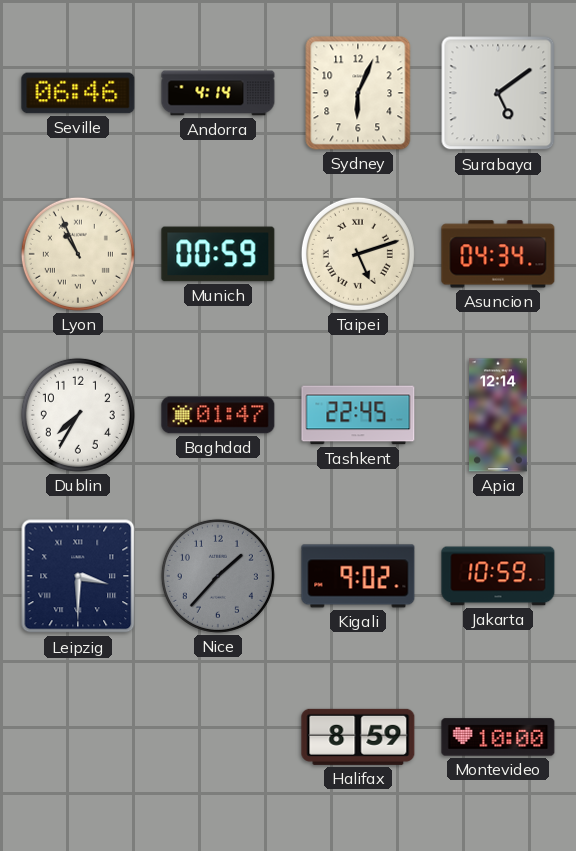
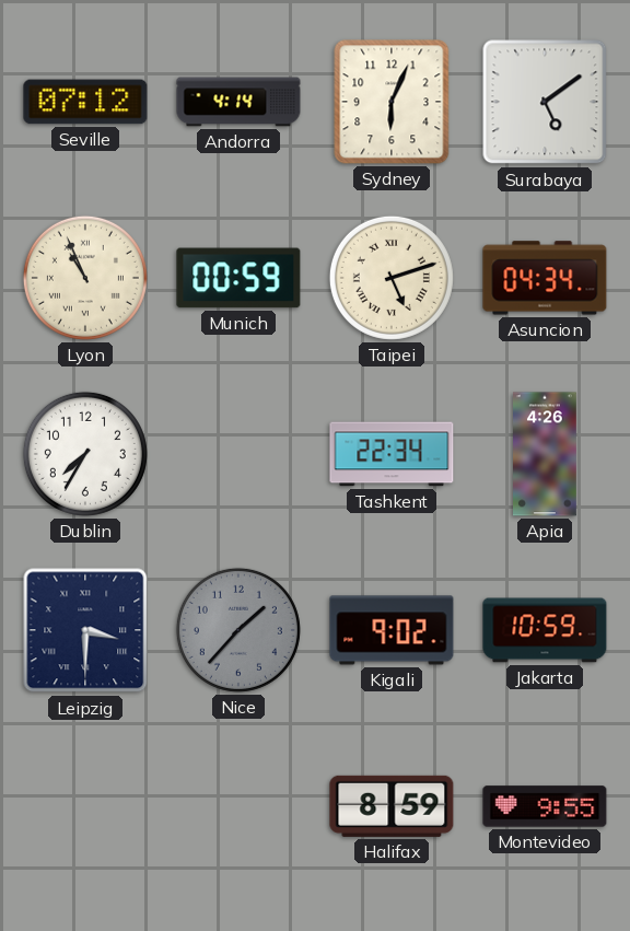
Seville: 06:46 -> 07:12 (85, 102)
Baghdad: 01:47 -> none (218, 415)
Tashkent: 22:45 -> 22:34 (392, 454)
Apia: 12:14 -> 4:26 (546, 454)
Montevideo: 10:00 -> 9:55 (545, 806)
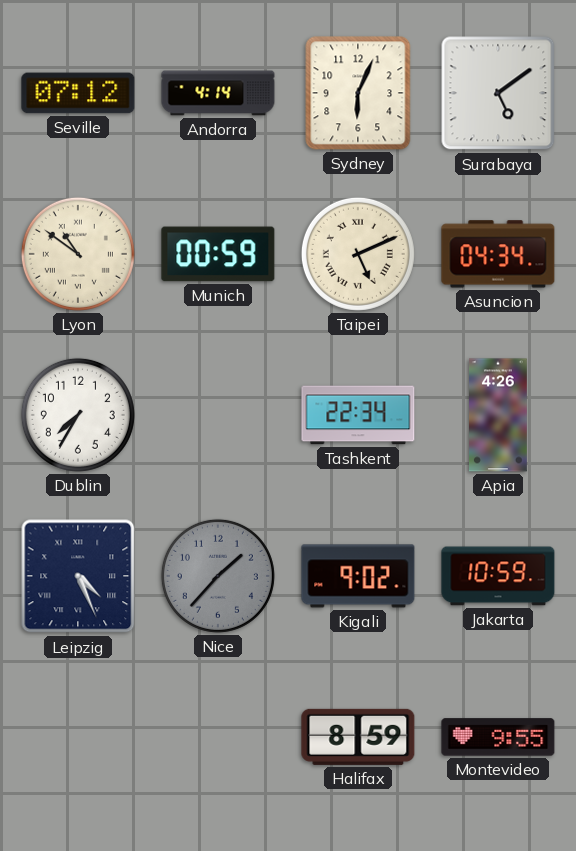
Lyon: 10:56 -> 10:51 (78, 254)
Taipei: 5:12 -> 5:11 (358, 254)
Leipzig: 3:30 -> 4:26 (78, 576)
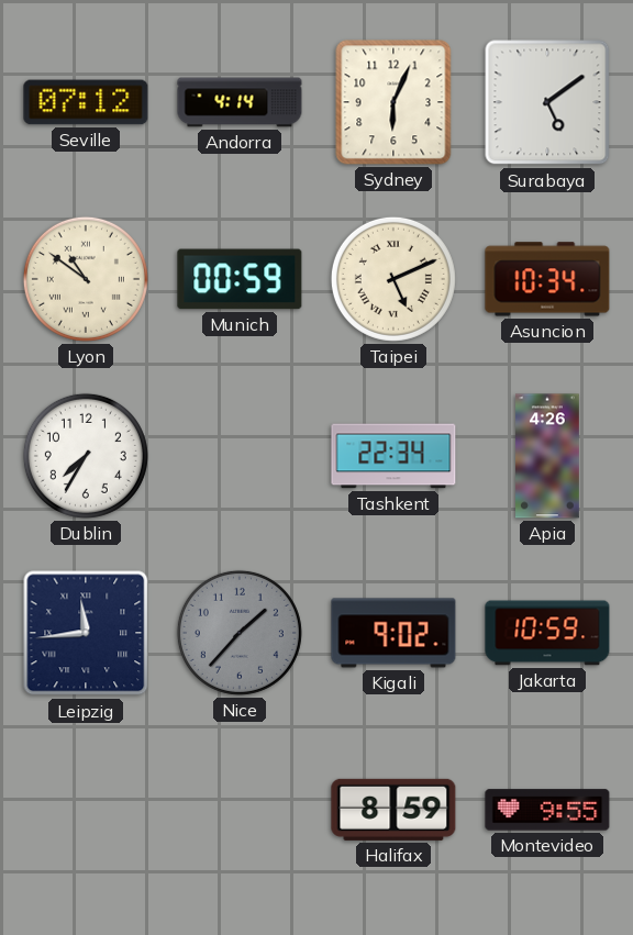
Asuncion: 04:34 -> 10:34 (547, 279)
Leipzig: 4:26 -> 11:44 (86, 633)
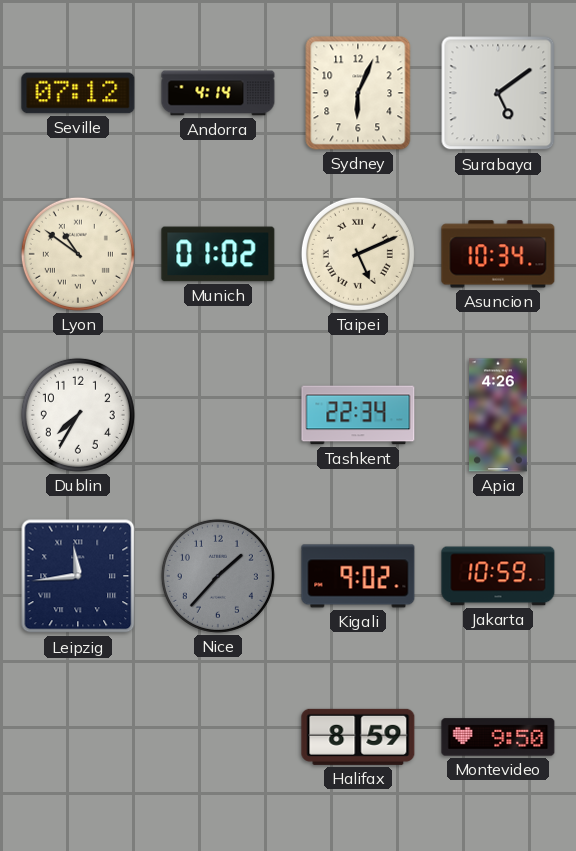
Munich: 00:59 -> 01:02 (218, 254)
Montevideo: 9:55 -> 9:50 (498, 737)
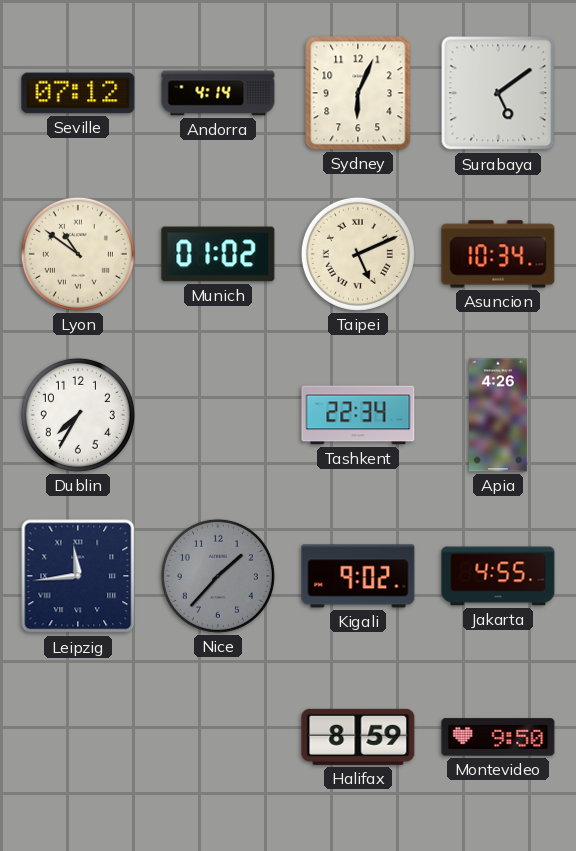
Jakarta: 10:59 -> 4:55 (498, 576)
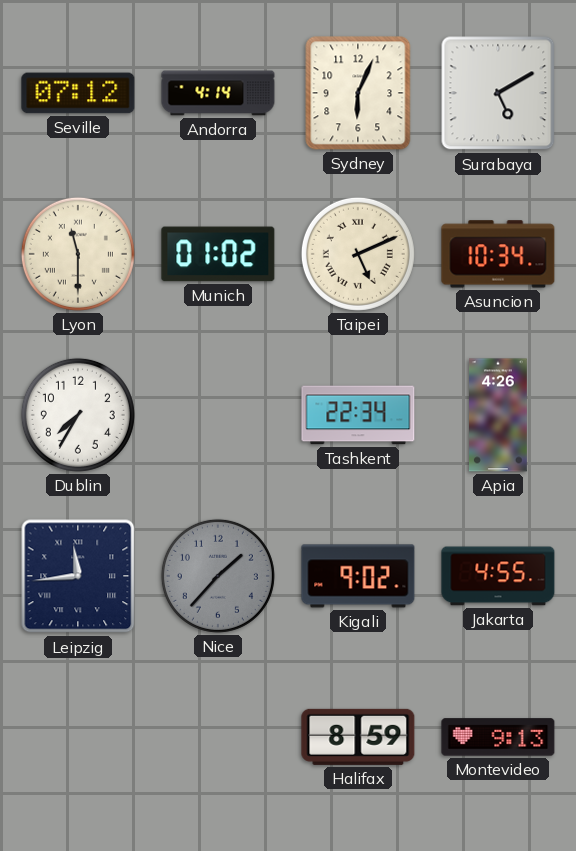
Surabaya: 5:09 -> 5:10 (498, 93)
Lyon: 10:51 -> 11:30 (78, 254)
Montevideo: 9:50 -> 9:13 (498, 737)
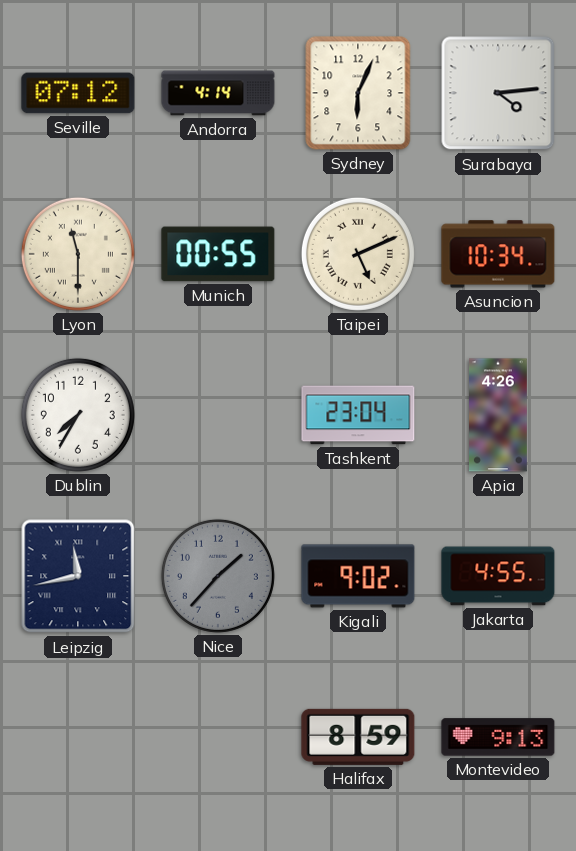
Surabaya: 5:10 -> 4:14 (498, 93)
Munich: 01:02 -> 00:55 (218, 254)
Tashkent: 22:34 -> 23:04 (358, 415)
Leipzig: 11:44 -> 11:43 (78, 576)
